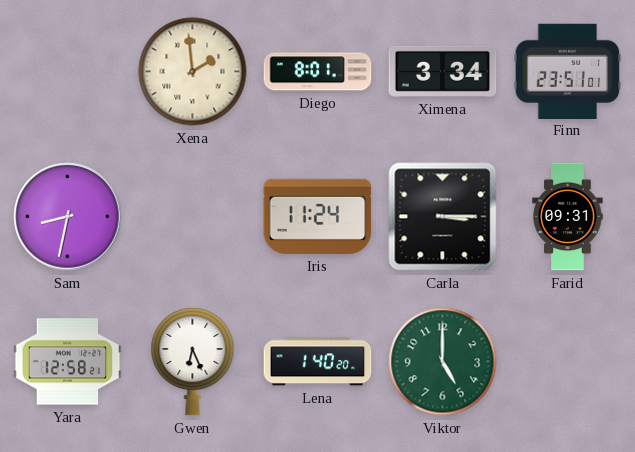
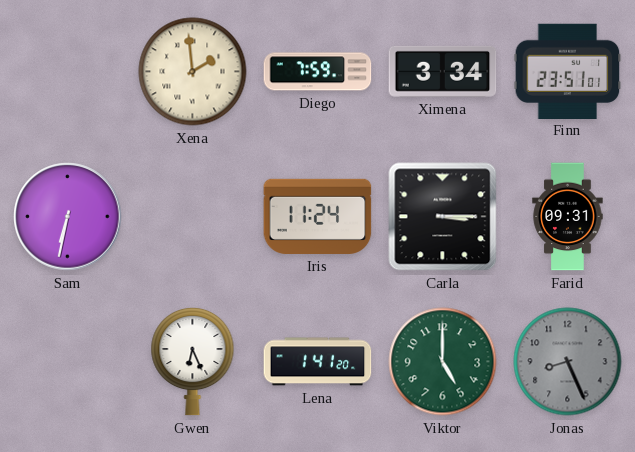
Diego: 8:01 -> 7:59 (318, 72)
Sam: 8:32 -> 6:32 (68, 217)
Yara: 12:58 -> none (68, 362)
Lena: 1:40 -> 1:41 (318, 362)
Jonas: none -> 8:26 (568, 362)
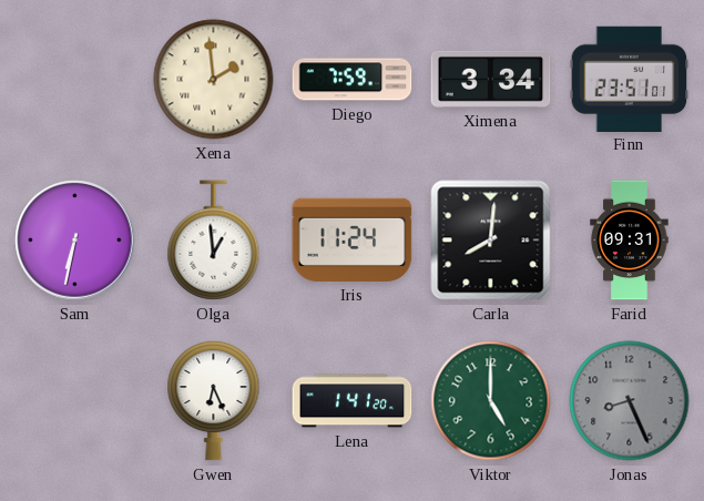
Olga: none -> 12:59 (214, 241)
Carla: 3:15 -> 8:01 (491, 241)
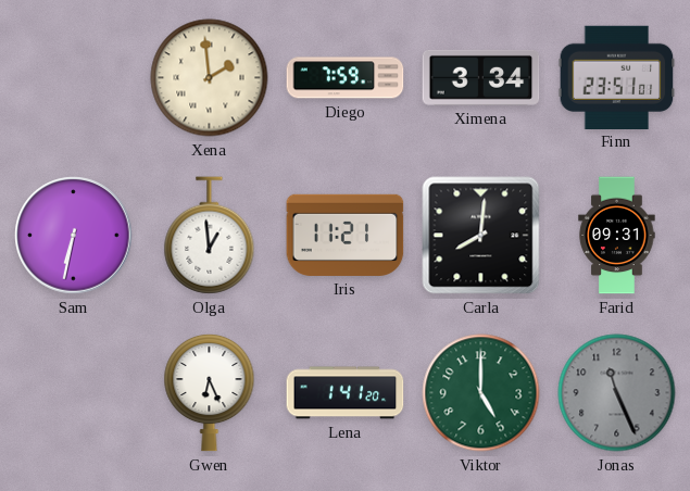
Iris: 11:24 -> 11:21 (346, 235)
Jonas: 8:26 -> 11:26 (617, 393)
